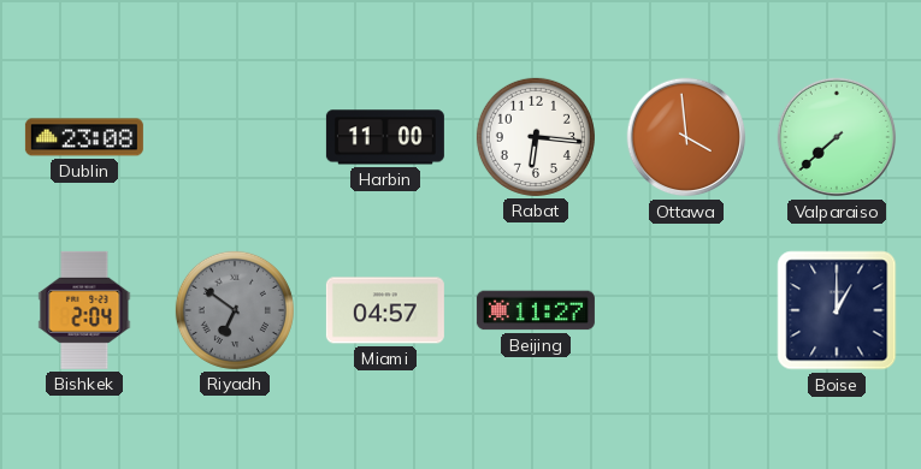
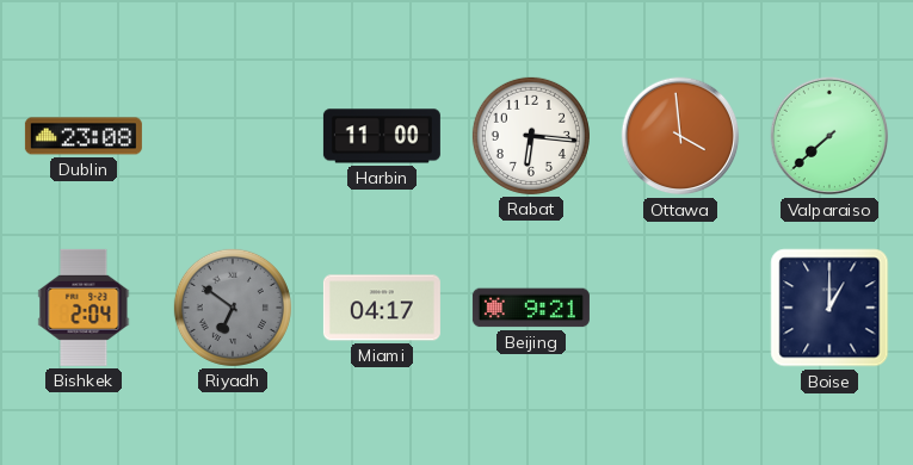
Miami: 04:57 -> 04:17 (382, 308)
Beijing: 11:27 -> 9:21 (531, 308)
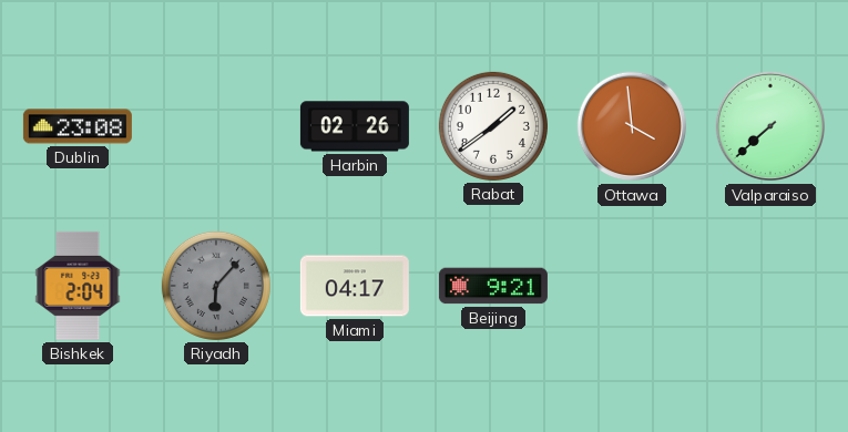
Harbin: 11:00 -> 02:26 (355, 126)
Rabat: 6:16 -> 1:39 (493, 126)
Riyadh: 6:51 -> 6:07 (216, 286)
Boise: 1:00 -> none (829, 308)
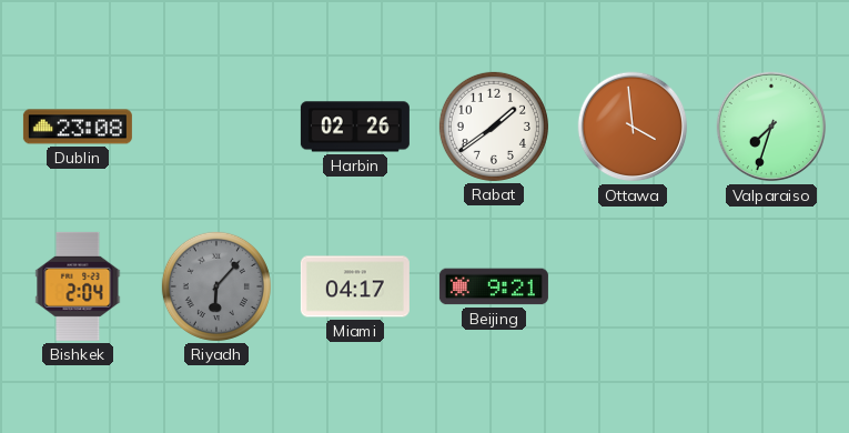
Valparaiso: 7:38 -> 7:33 (771, 127)
